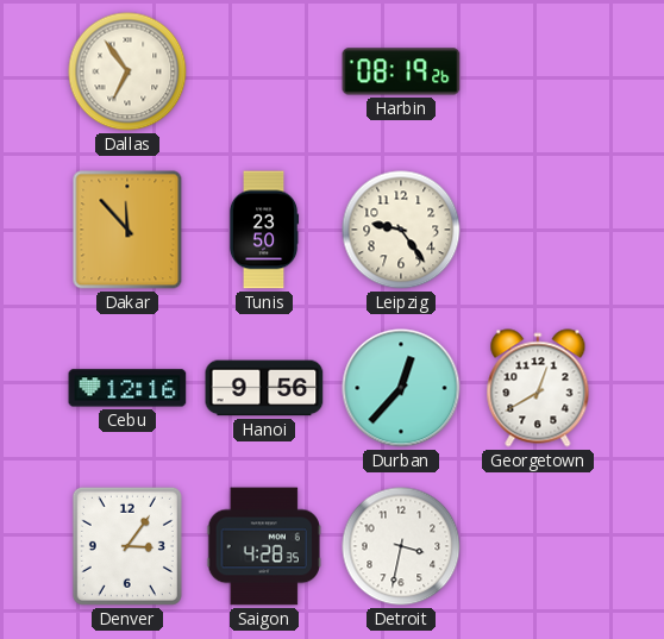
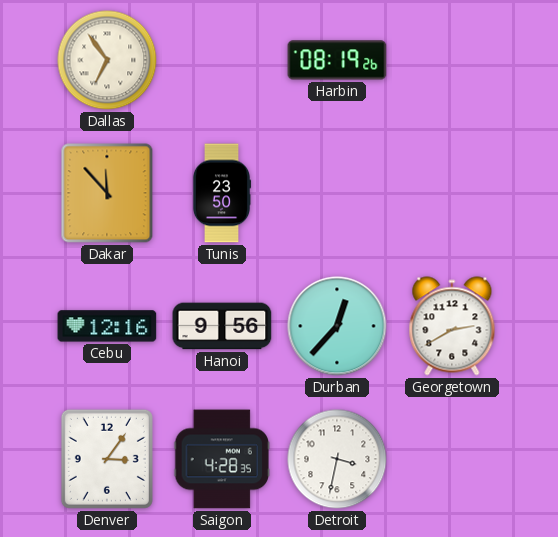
Leipzig: 9:24 -> none (401, 230)
Georgetown: 12:40 -> 2:40 (452, 326)
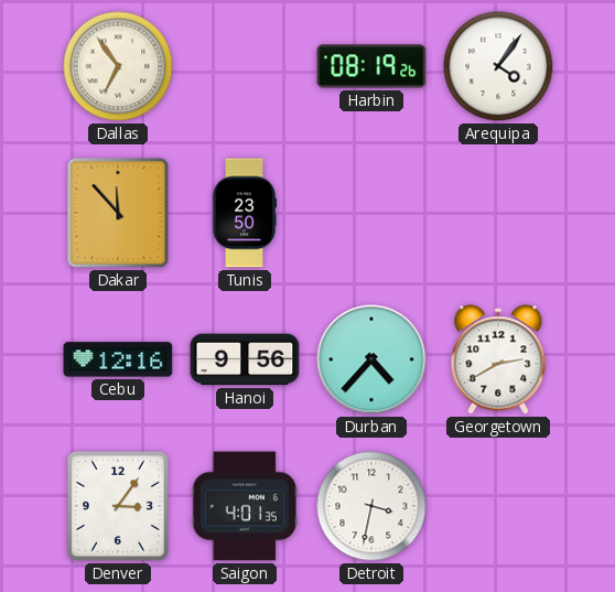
Arequipa: none -> 4:06 (498, 66)
Durban: 12:37 -> 4:37 (371, 359)
Saigon: 4:28 -> 4:01 (245, 506)
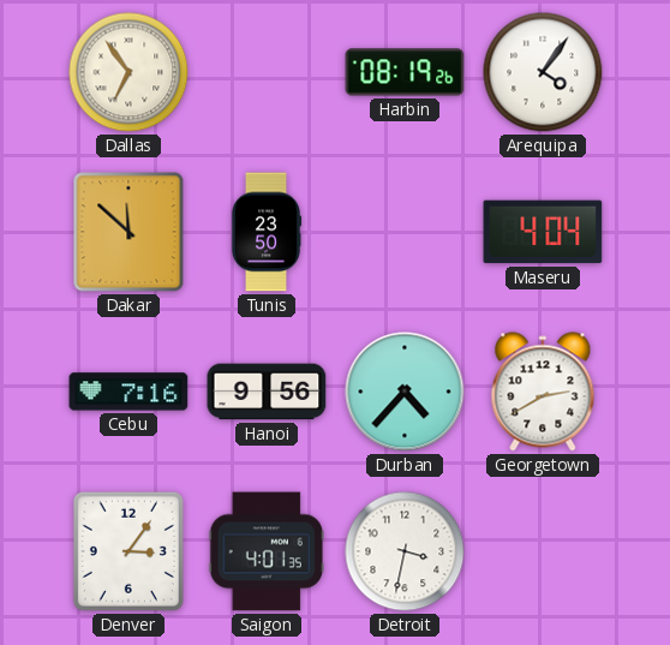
Dakar: 11:53 -> 11:52 (128, 232)
Maseru: none -> 4:04 (543, 232)
Cebu: 12:16 -> 7:16 (128, 392)
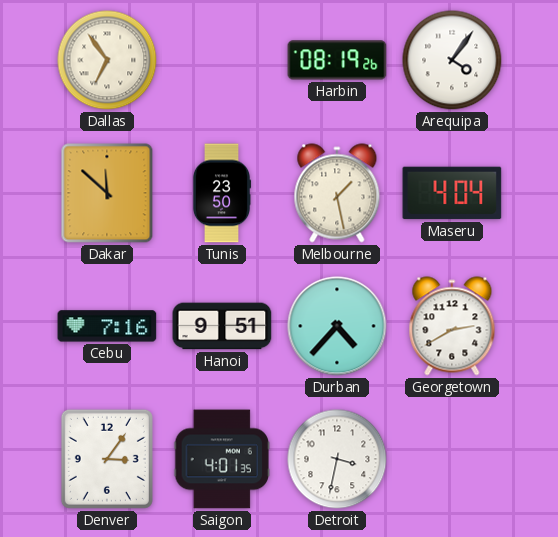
Melbourne: none -> 1:28 (337, 193)
Hanoi: 9:56 -> 9:51 (222, 326)
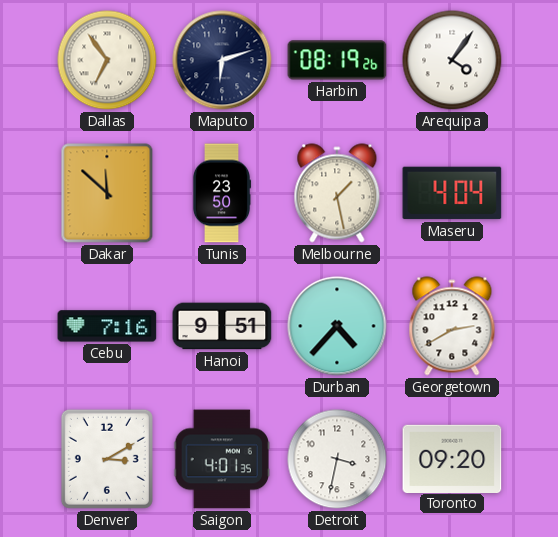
Maputo: none -> 6:12 (222, 60)
Denver: 3:06 -> 3:10 (107, 459)
Toronto: none -> 09:20 (452, 458)
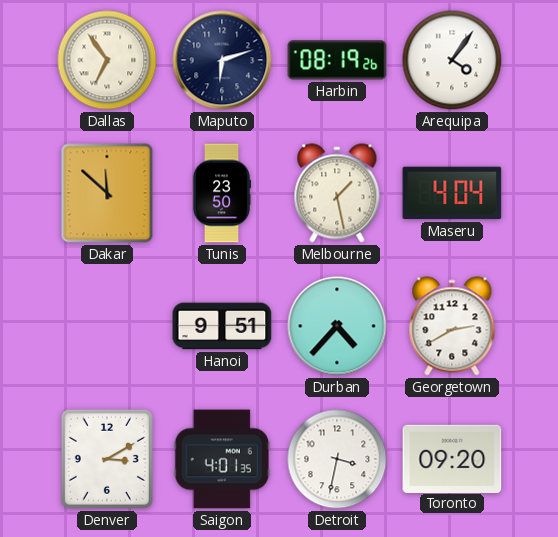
Cebu: 7:16 -> none (107, 326)
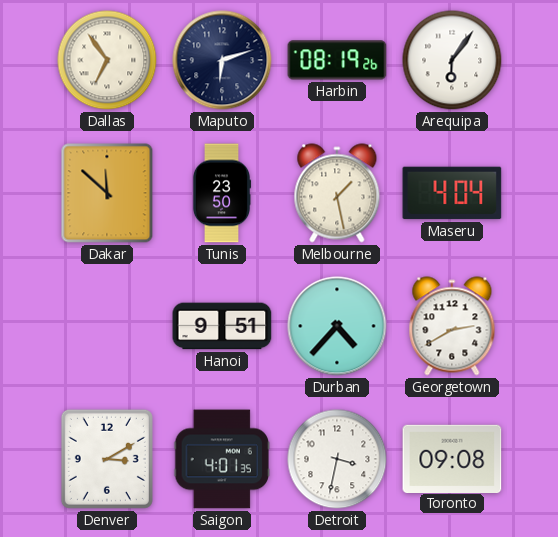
Arequipa: 4:06 -> 6:06 (452, 60)
Toronto: 09:20 -> 09:08 (452, 458)
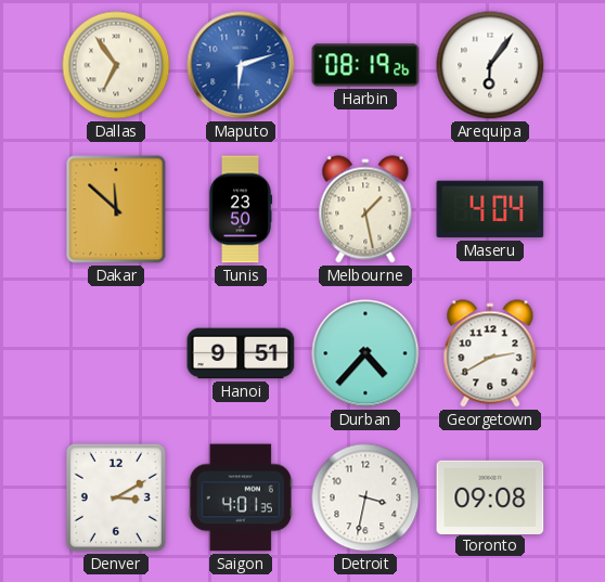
Maputo dial: navy -> blue (241, 65)
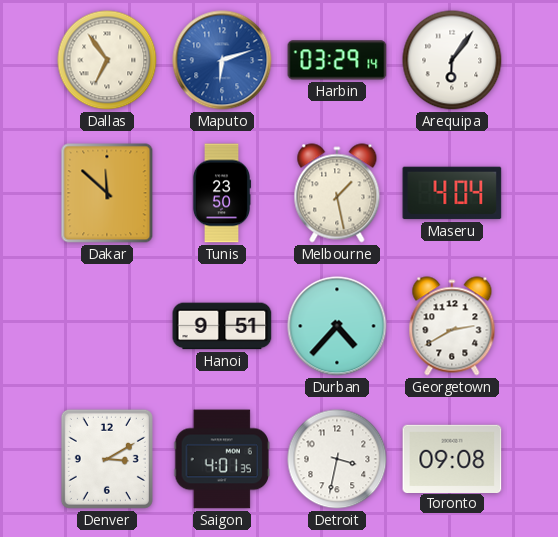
Harbin: 08:19 -> 03:29 (337, 60)
